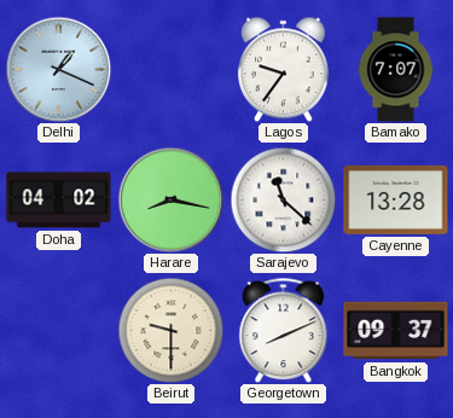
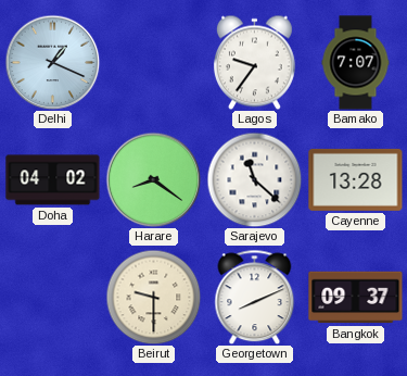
Harare: 8:17 -> 8:21 (153, 179)
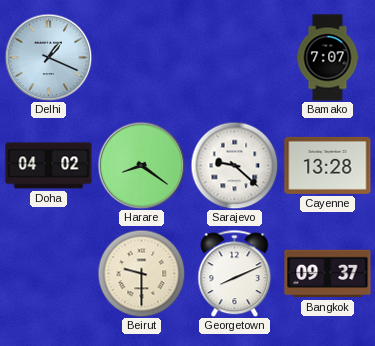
Lagos: 9:36 -> none (254, 62)
Sarajevo: 11:22 -> 9:22 (234, 165)
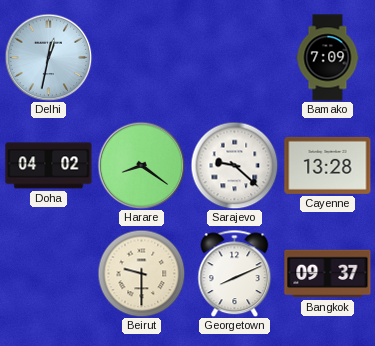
Delhi: 1:19 -> 12:32 (48, 57)
Bamako: 7:07 -> 7:09 (328, 58)
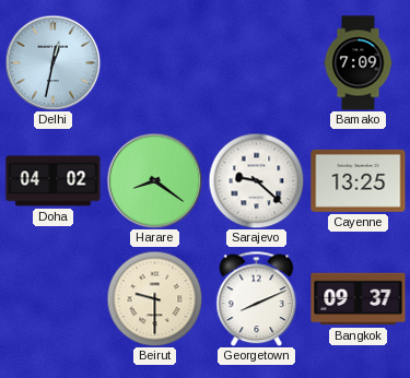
Cayenne: 13:28 -> 13:25 (359, 180)
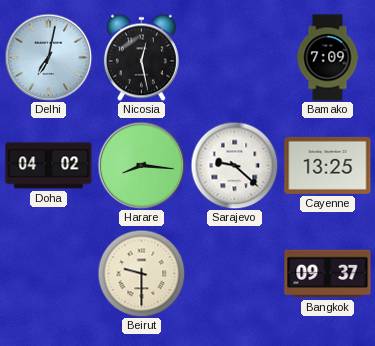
Delhi: 12:32 -> 7:02 (48, 57)
Nicosia: none -> 12:28 (141, 57)
Harare: 8:21 -> 8:16 (141, 165)
Georgetown: 8:11 -> none (257, 298)
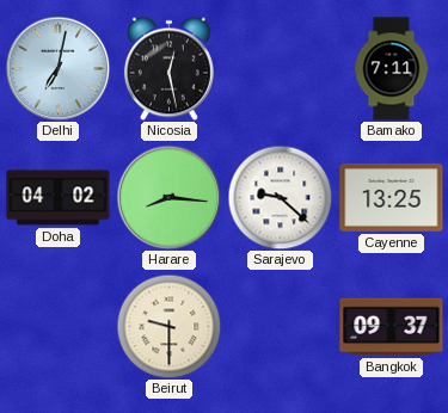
Bamako: 7:09 -> 7:11 (392, 69)
